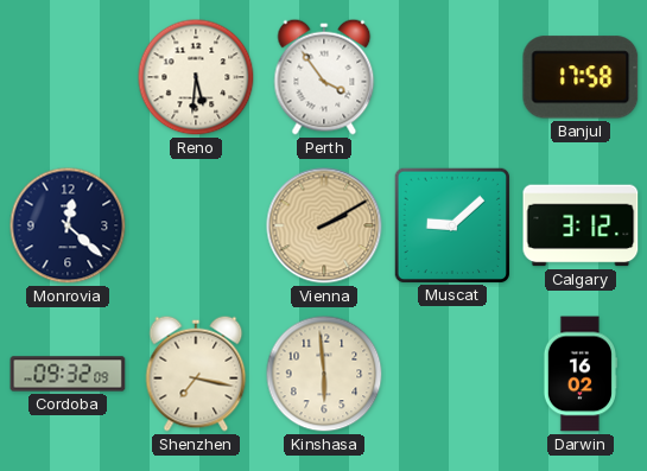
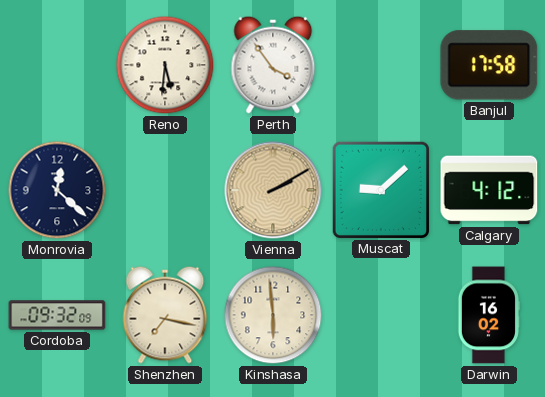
Calgary: 3:12 -> 4:12 (489, 190)
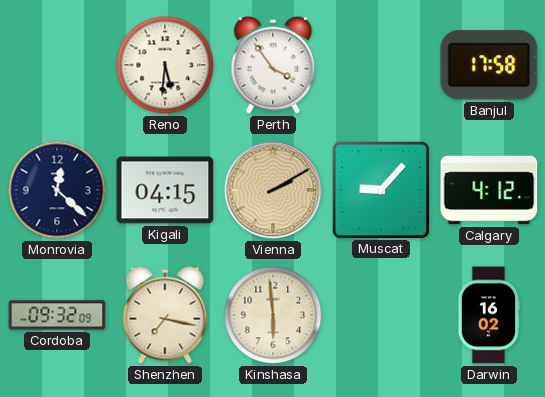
Kigali: none -> 04:15 (165, 190)
Muscat: 9:08 -> 9:07 (380, 189)
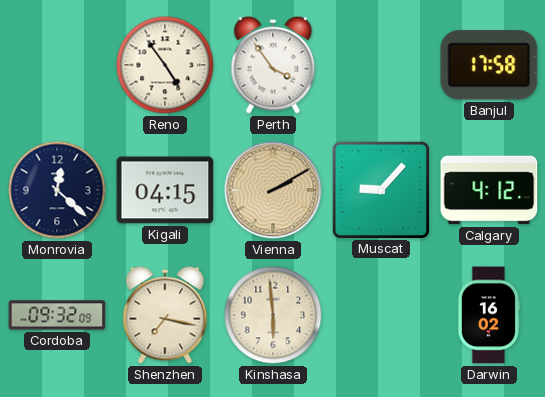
Reno: 5:31 -> 4:54 (165, 65)
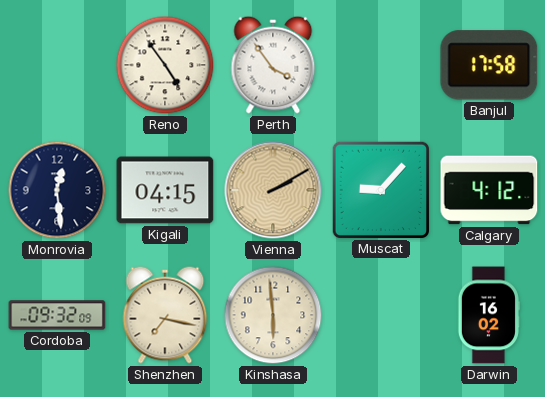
Monrovia: 12:22 -> 12:29 (57, 190)
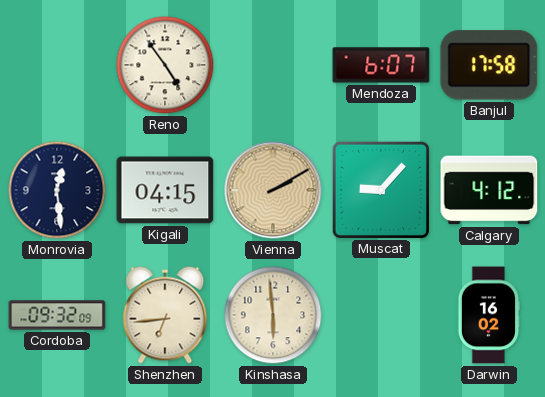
Perth: 3:54 -> none (273, 65)
Mendoza: none -> 6:07 (381, 65)
Shenzhen: 7:17 -> 6:44 (165, 315)
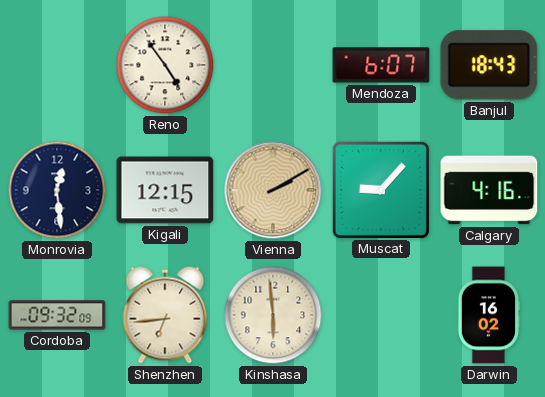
Banjul: 17:58 -> 18:43 (489, 65)
Kigali: 04:15 -> 12:15 (165, 190)
Calgary: 4:12 -> 4:16 (489, 190)
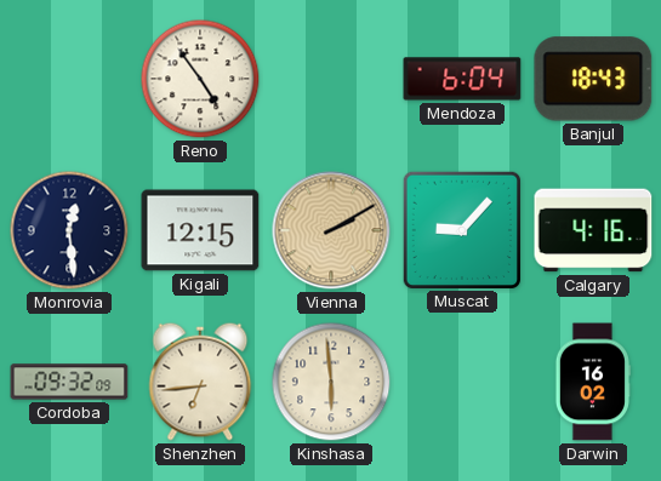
Mendoza: 6:07 -> 6:04 (462, 79)
